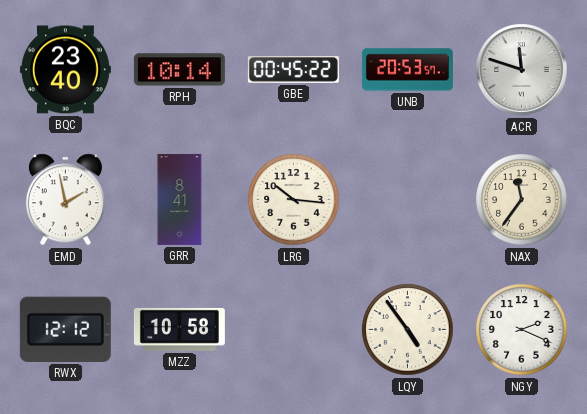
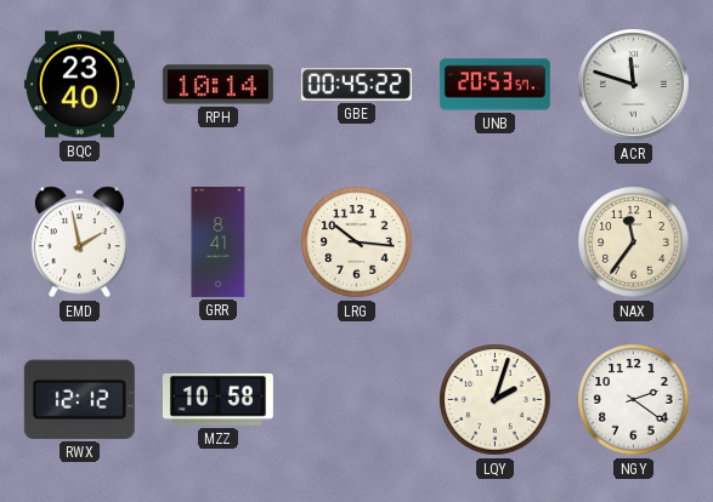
LQY: 4:54 -> 2:03 (496, 400)
NGY: 2:19 -> 2:21 (634, 400)
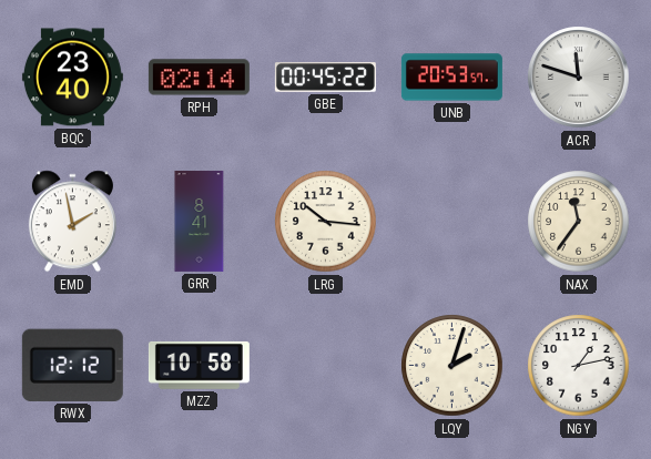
RPH: 10:14 -> 02:14 (199, 78)
NGY: 2:21 -> 1:13 (579, 366)
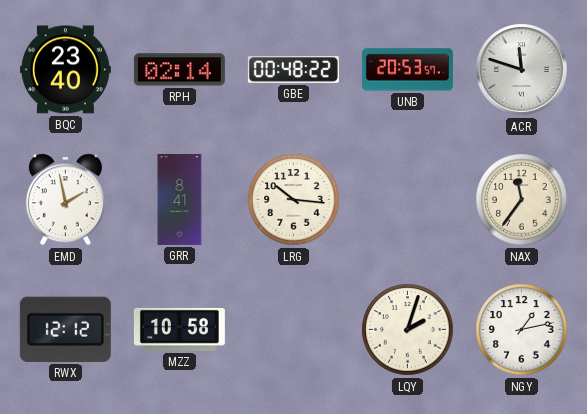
GBE: 00:45 -> 00:48 (293, 70)
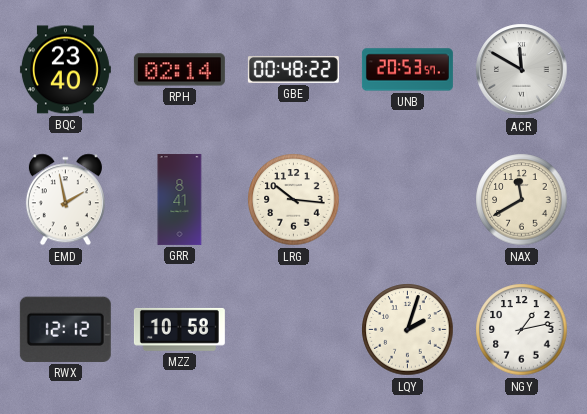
ACR: 11:48 -> 11:50 (522, 70)
NAX: 11:36 -> 11:40 (522, 200)
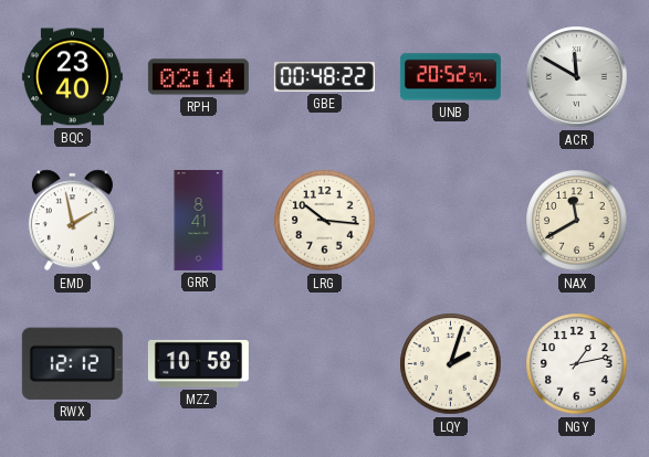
UNB: 20:53 -> 20:52 (450, 77)
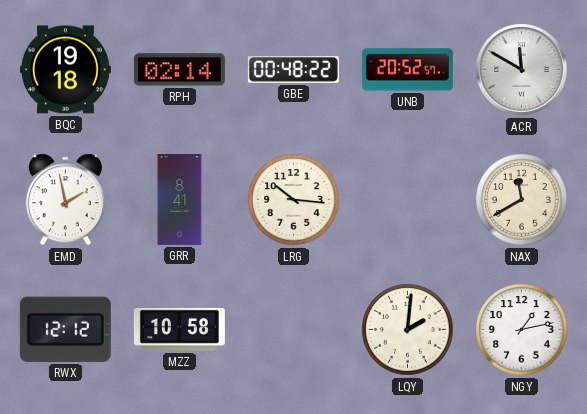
BQC: 23:40 -> 19:18 (65, 70)
LQY: 2:03 -> 2:01 (408, 330)
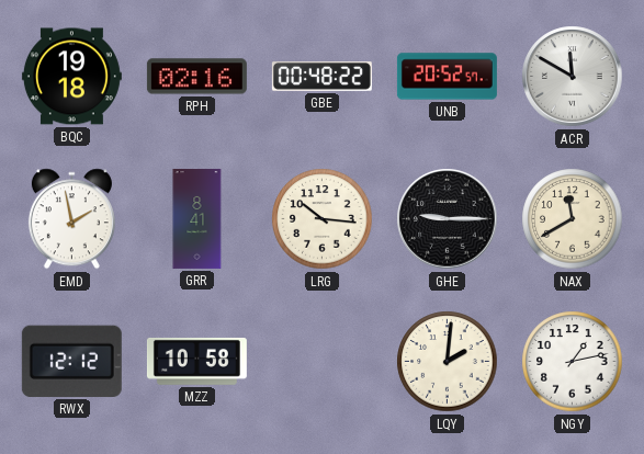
RPH: 02:14 -> 02:16 (196, 77)
GHE: none -> 9:15 (448, 219)
